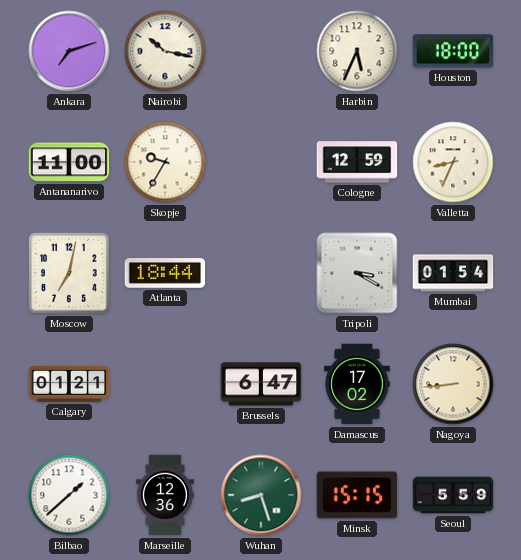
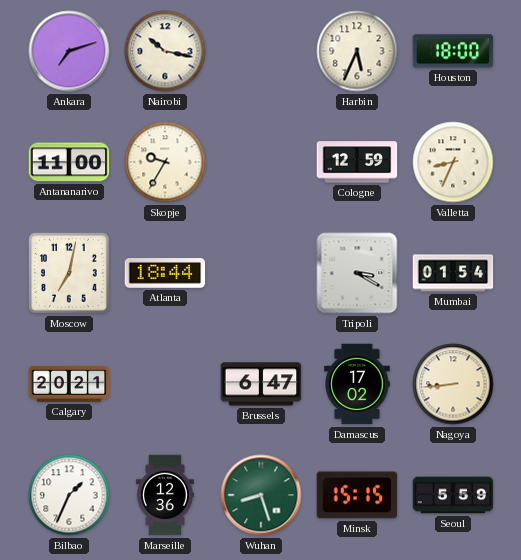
Calgary: 01:21 -> 20:21 (69, 384)
Bilbao: 1:38 -> 1:34 (69, 495)
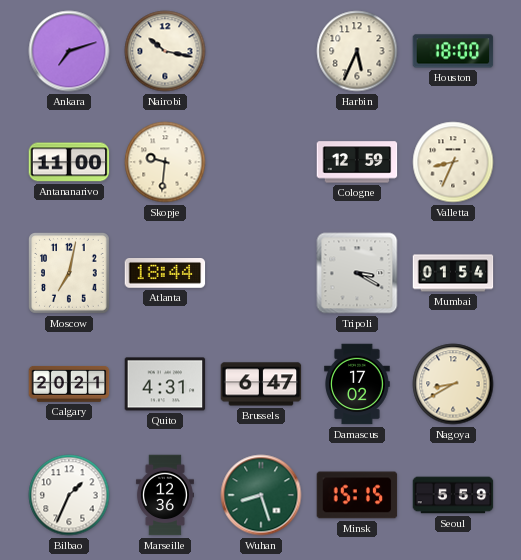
Skopje: 9:35 -> 9:31 (165, 162)
Quito: none -> 4:31 (165, 384)
Nagoya: 8:44 -> 8:40 (453, 384)
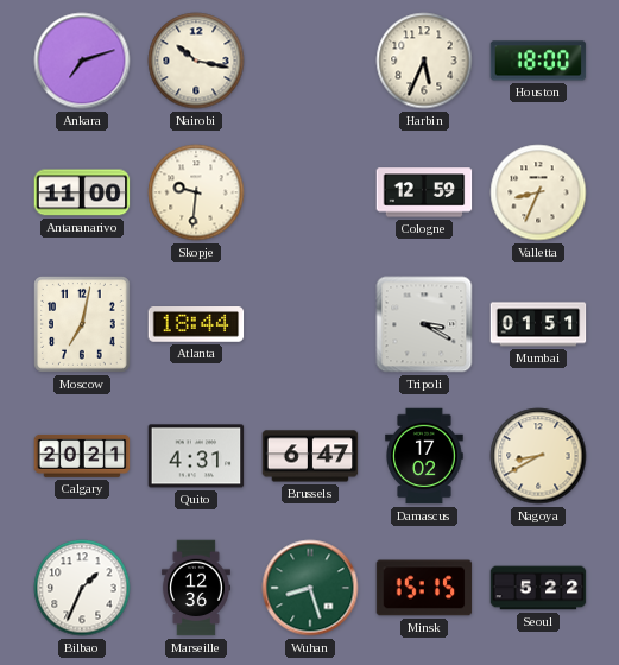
Mumbai: 01:54 -> 01:51 (538, 324)
Seoul: 5:59 -> 5:22 (538, 588)
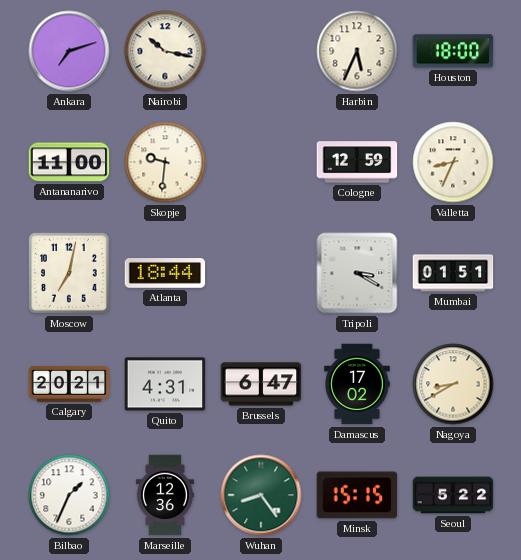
Wuhan: 8:27 -> 8:24 (261, 495)
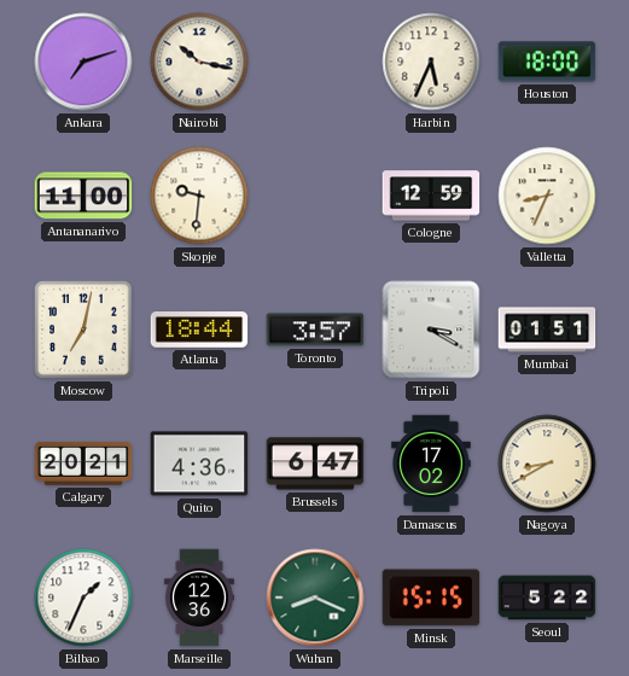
Toronto: none -> 3:57 (315, 330)
Quito: 4:31 -> 4:36 (199, 464)
Wuhan: 8:24 -> 8:19 (315, 598)
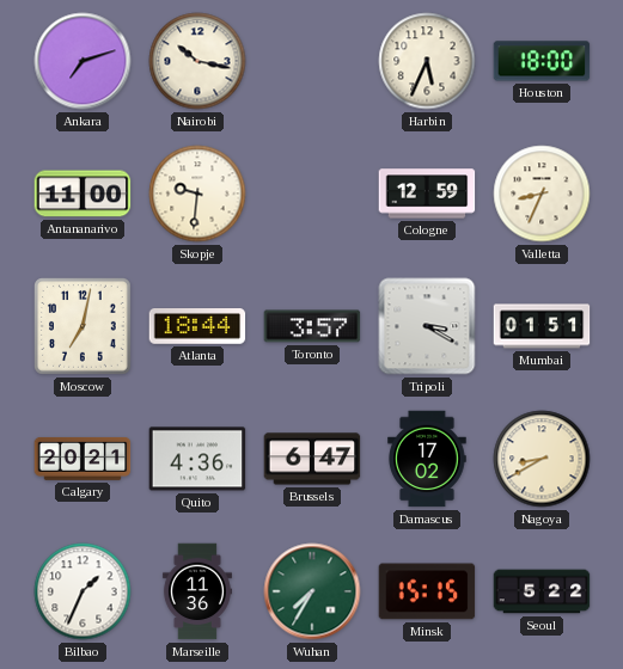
Marseille: 12:36 -> 11:36 (197, 591)
Wuhan: 8:19 -> 7:35 (312, 591)
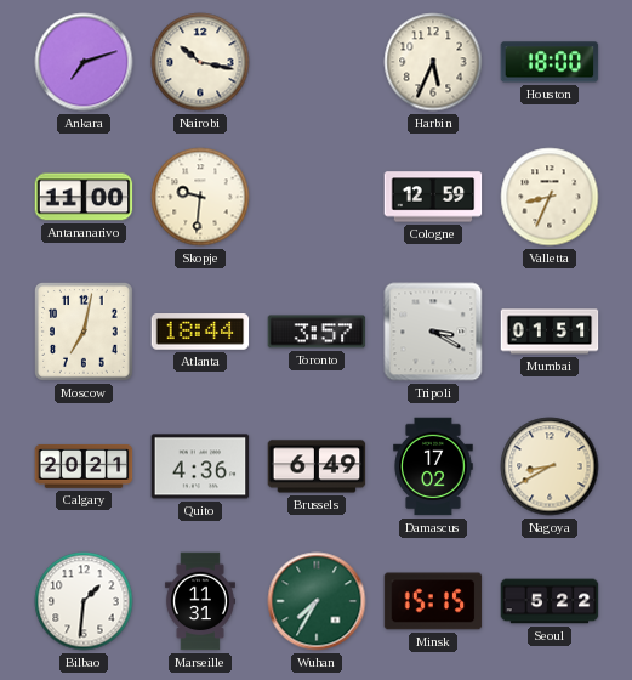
Brussels: 6:47 -> 6:49 (317, 466)
Bilbao: 1:34 -> 1:31 (84, 601)
Marseille: 11:36 -> 11:31 (200, 601)
